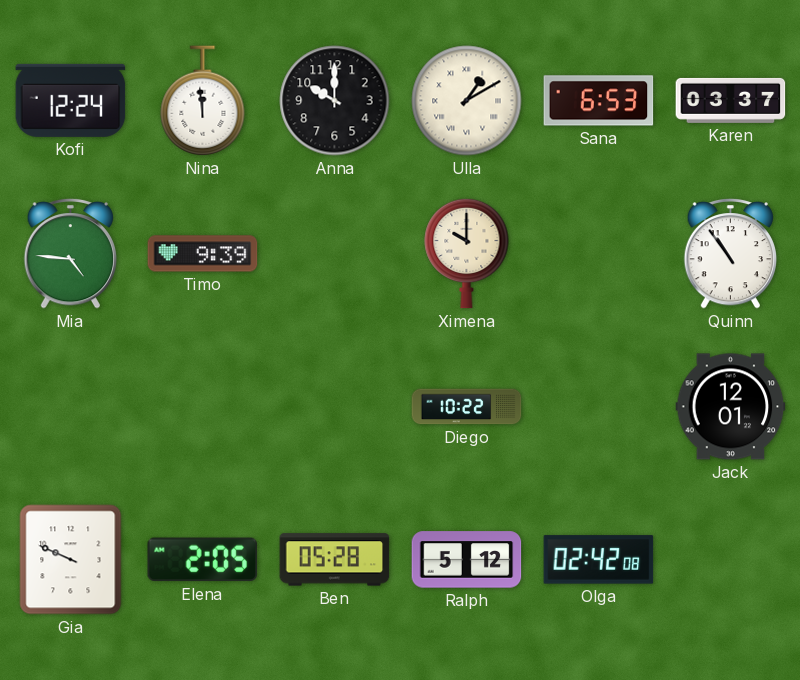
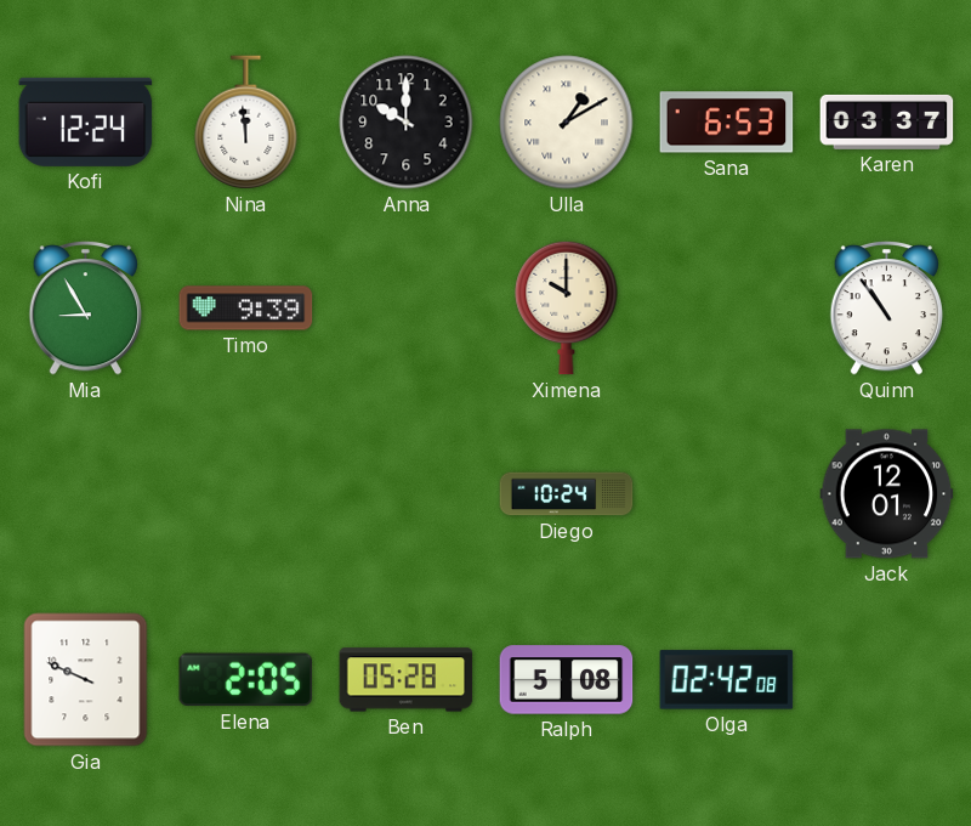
Mia: 4:46 -> 8:55 (85, 307)
Diego: 10:22 -> 10:24 (567, 494)
Ralph: 5:12 -> 5:08 (567, 680)
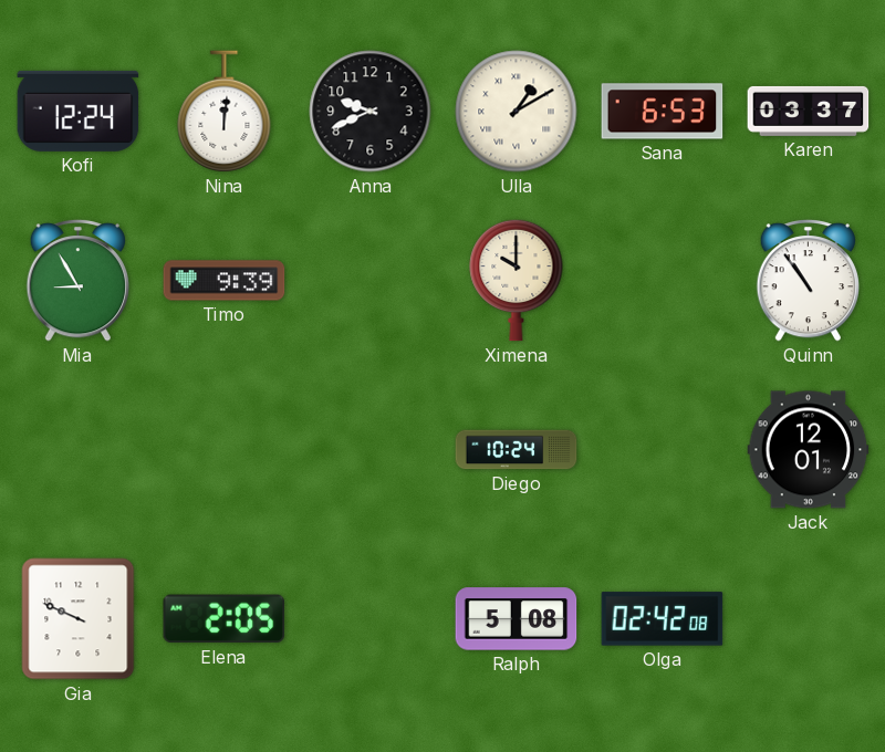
Nina: 11:59 -> 12:01 (225, 112)
Anna: 10:00 -> 9:41 (371, 112)
Ben: 05:28 -> none (407, 680)
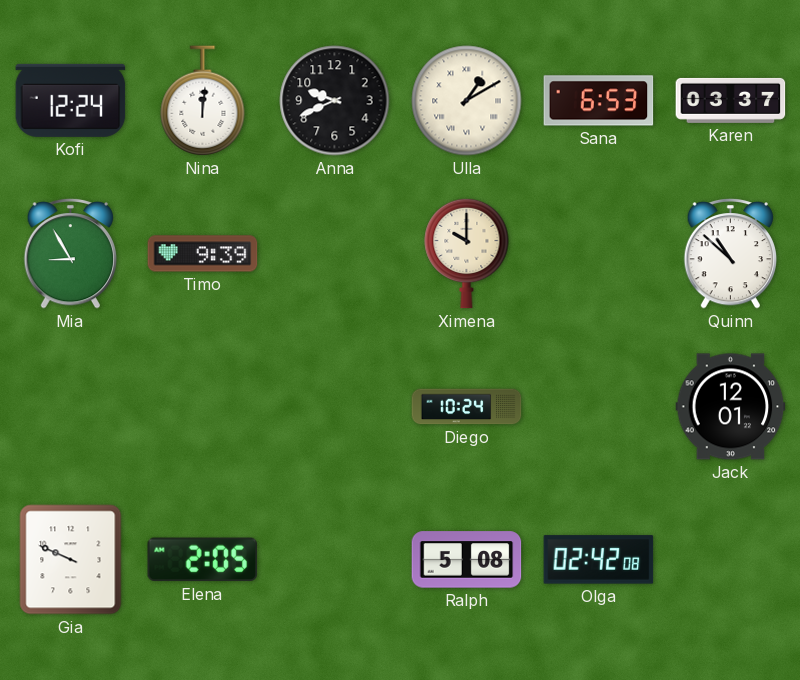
Quinn: 10:54 -> 10:52 (730, 253)
